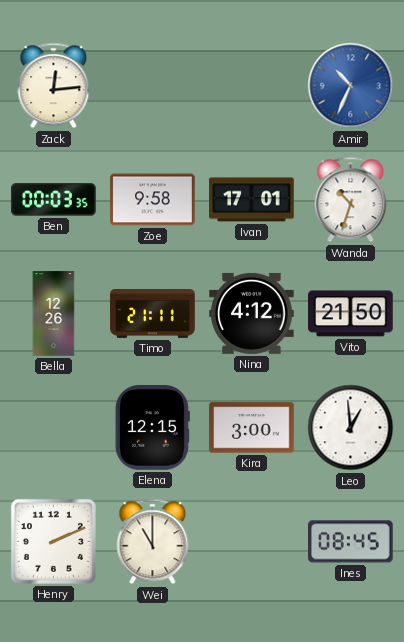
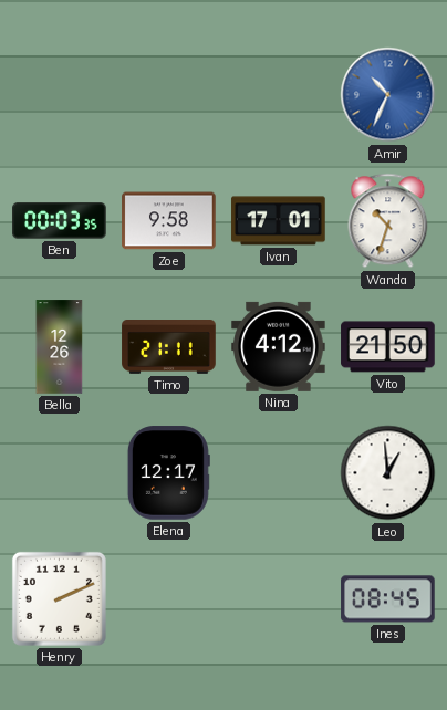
Zack: 12:14 -> none (54, 86)
Elena: 12:15 -> 12:17 (168, 473)
Kira: 3:00 -> none (252, 428)
Wei: 11:00 -> none (153, 542)
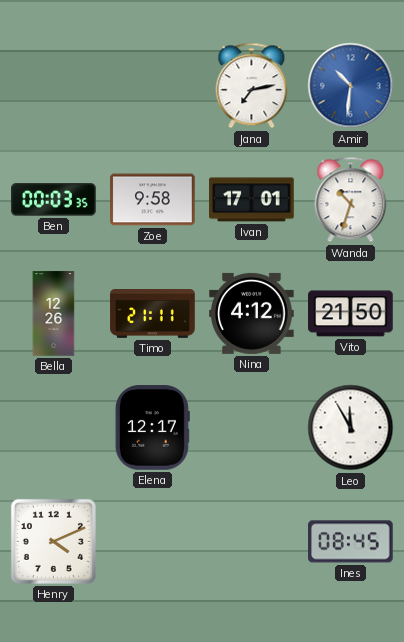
Jana: none -> 7:13 (252, 86)
Amir: 10:34 -> 10:31 (351, 86)
Leo: 12:59 -> 11:55 (351, 428)
Henry: 2:11 -> 4:11 (53, 541)
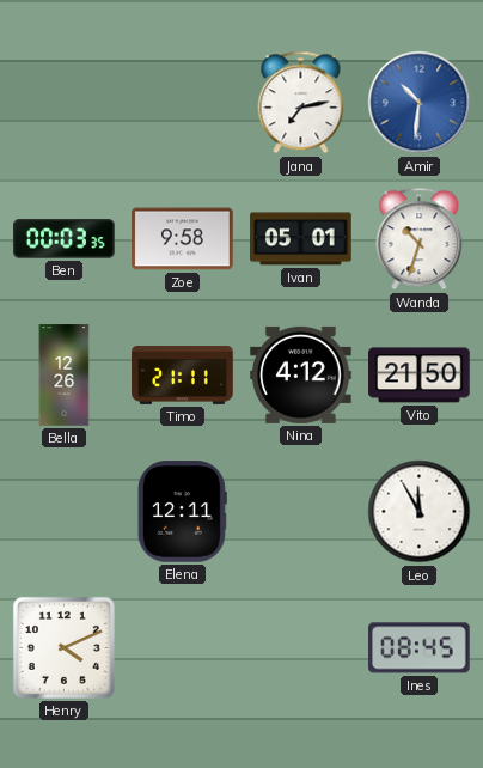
Ivan: 17:01 -> 05:01 (301, 239)
Elena: 12:17 -> 12:11 (182, 512)
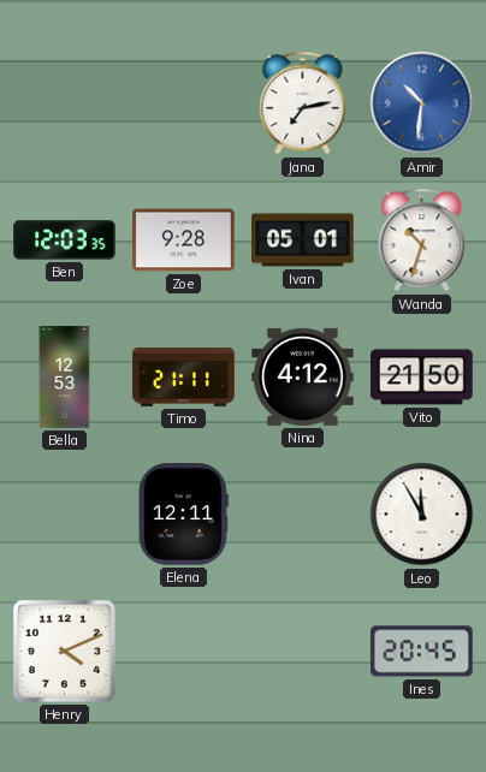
Ben: 00:03 -> 12:03 (65, 240)
Zoe: 9:58 -> 9:28 (184, 240)
Bella: 12:26 -> 12:53 (65, 378)
Ines: 08:45 -> 20:45 (422, 652)
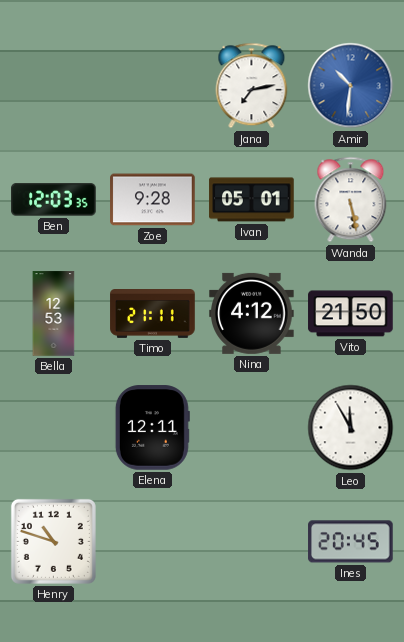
Wanda: 10:33 -> 5:28 (351, 200)
Henry: 4:11 -> 10:48 (53, 541)
